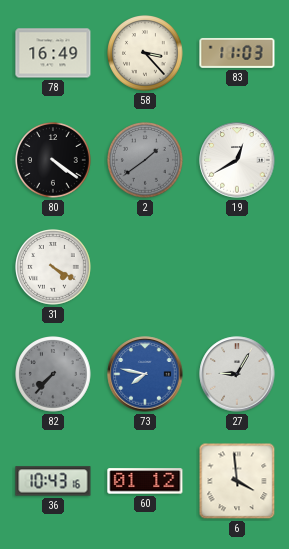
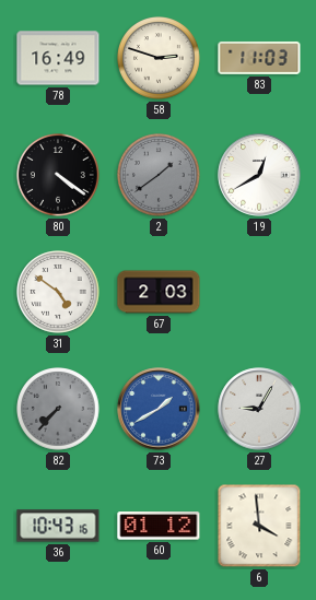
58: 3:23 -> 2:48 (160, 59)
31: 4:20 -> 4:51 (59, 293)
67: none -> 2:03 (159, 292)
73: 7:47 -> 1:40 (159, 409)
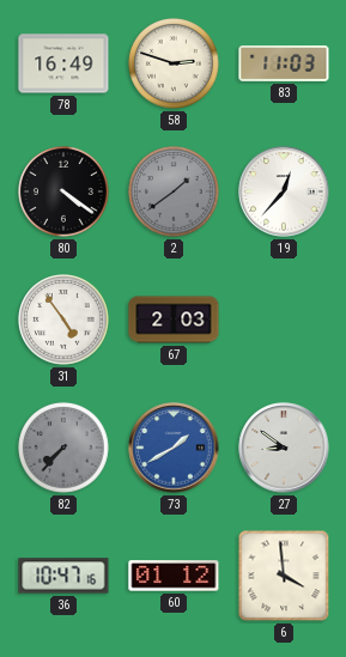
19: 12:40 -> 12:37 (284, 191)
31: 4:51 -> 4:54 (65, 321)
27: 9:05 -> 8:51 (284, 448)
36: 10:43 -> 10:47 (63, 576)
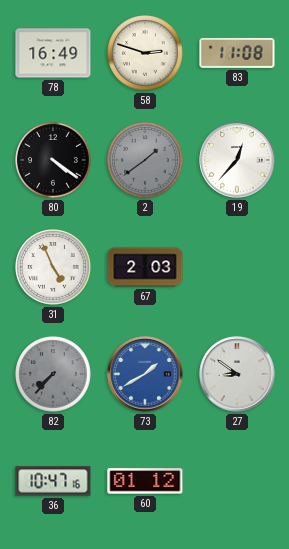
83: 11:03 -> 11:08 (237, 53)
31: 4:54 -> 4:56 (54, 268)
6: 3:59 -> none (284, 576)
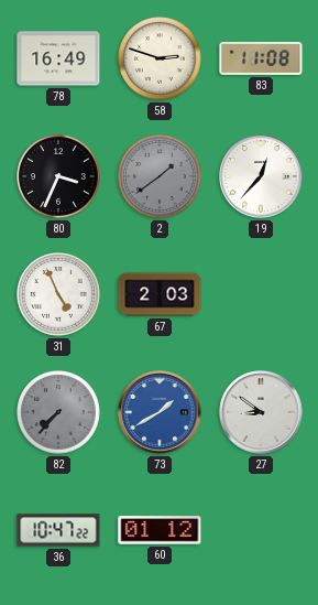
80: 4:21 -> 3:34 (59, 177)
36: 10:47:16 -> 10:47:22 (58, 530)
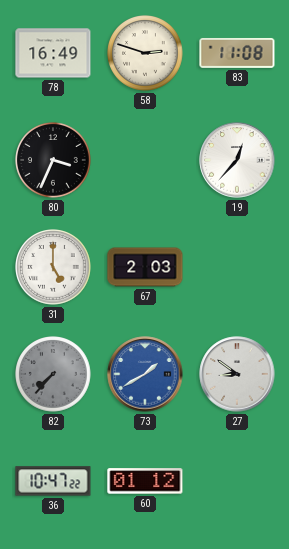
2: 1:39 -> none (161, 177)
31: 4:56 -> 5:00 (54, 268)
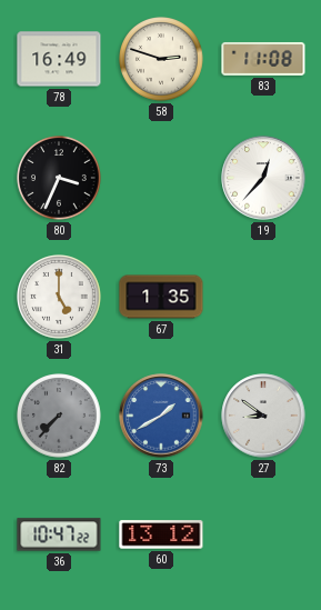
67: 2:03 -> 1:35 (161, 297)
60: 01:12 -> 13:12 (161, 534)
